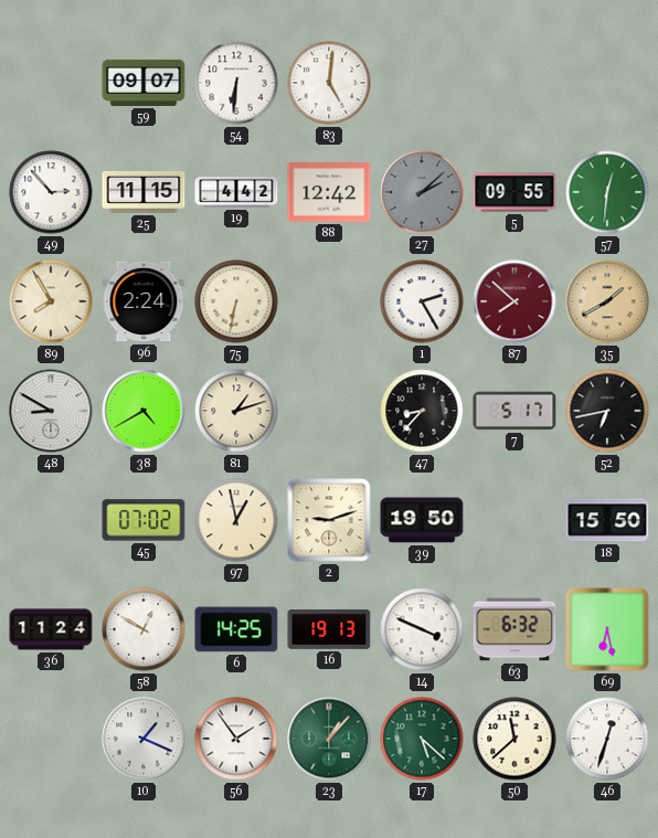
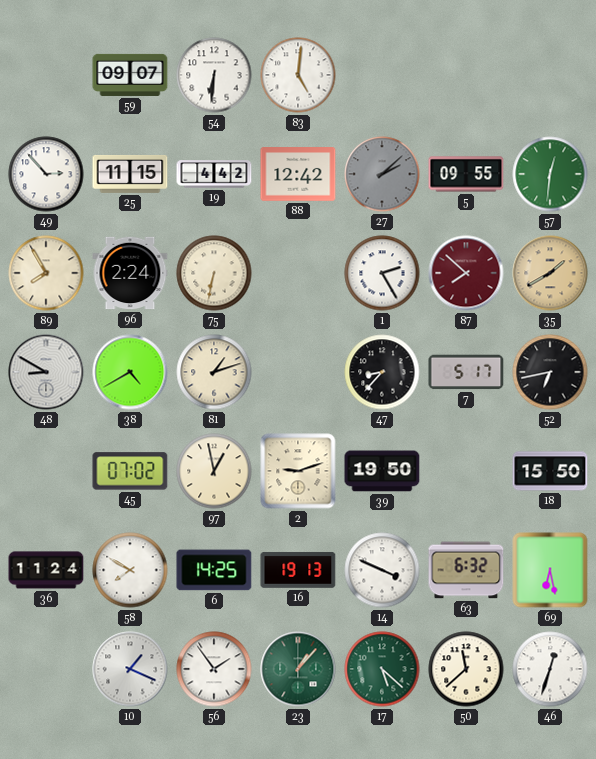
58: 12:50 -> 7:50 (130, 570)
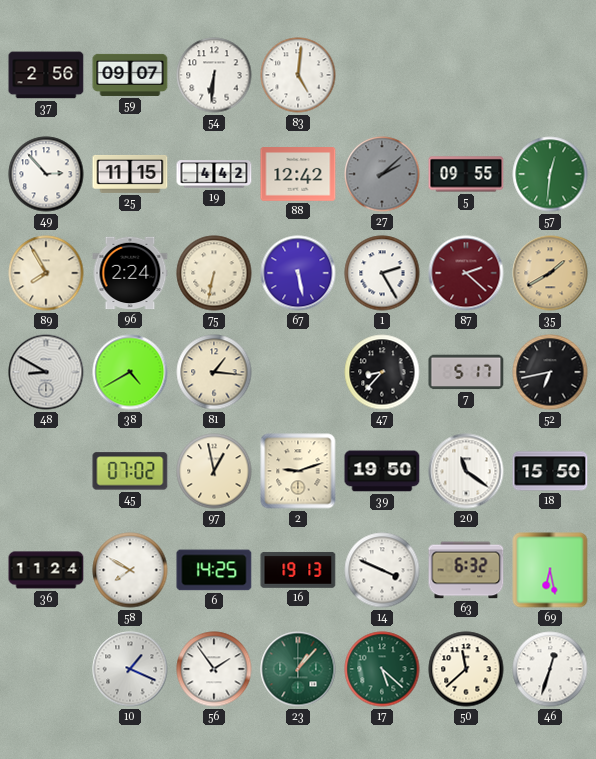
37: none -> 2:56 (46, 75)
67: none -> 5:28 (298, 273)
87: 7:52 -> 2:22 (466, 273)
81: 1:12 -> 1:16 (214, 372)
20: none -> 11:21 (466, 471)
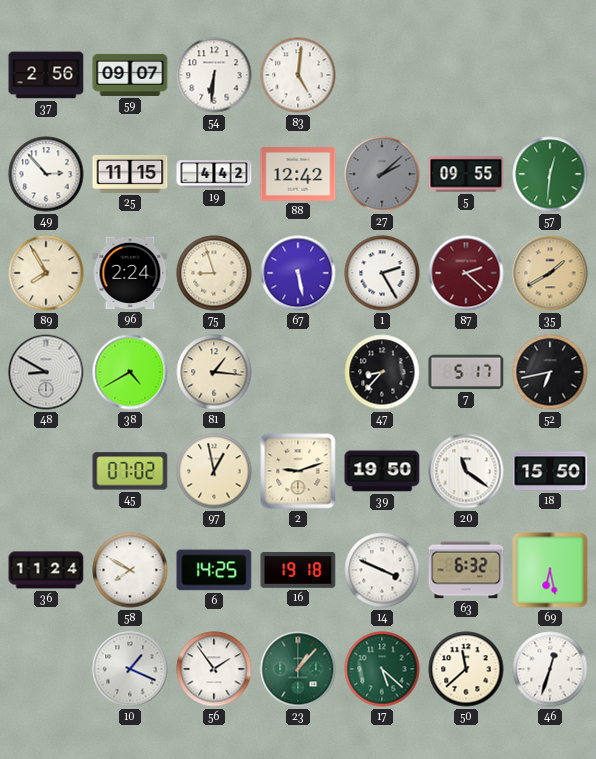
75: 6:32 -> 8:57 (214, 273)
16: 19:13 -> 19:18 (298, 570)
